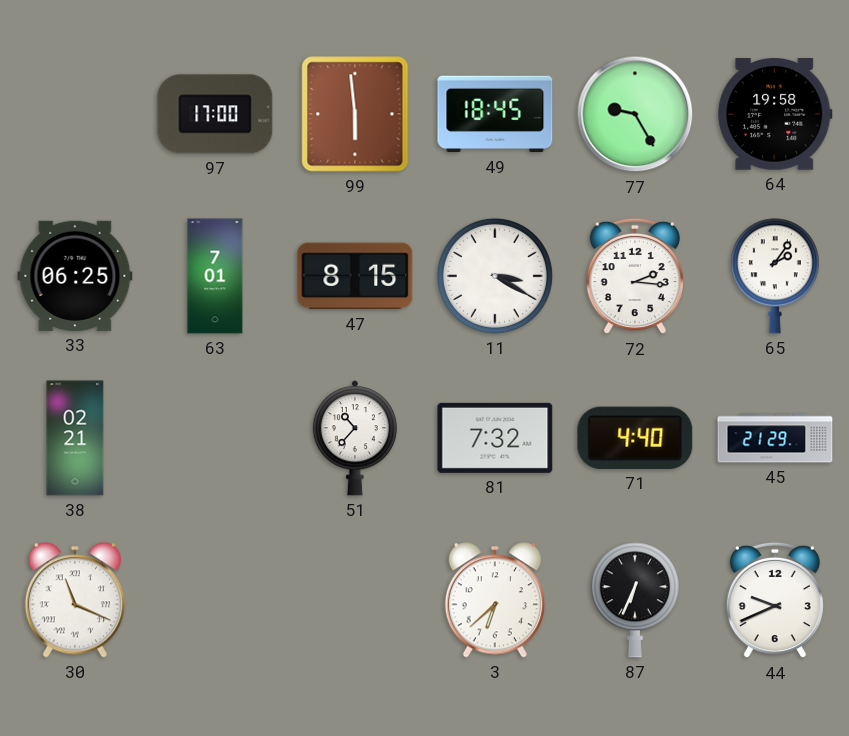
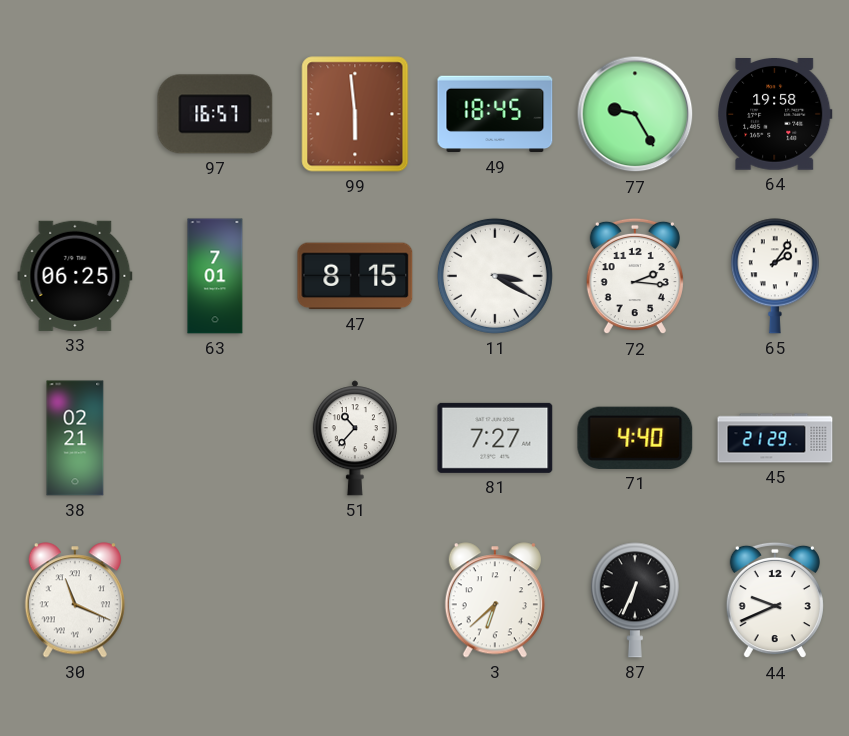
97: 17:00 -> 16:57 (215, 114)
81: 7:32 -> 7:27 (495, 438)
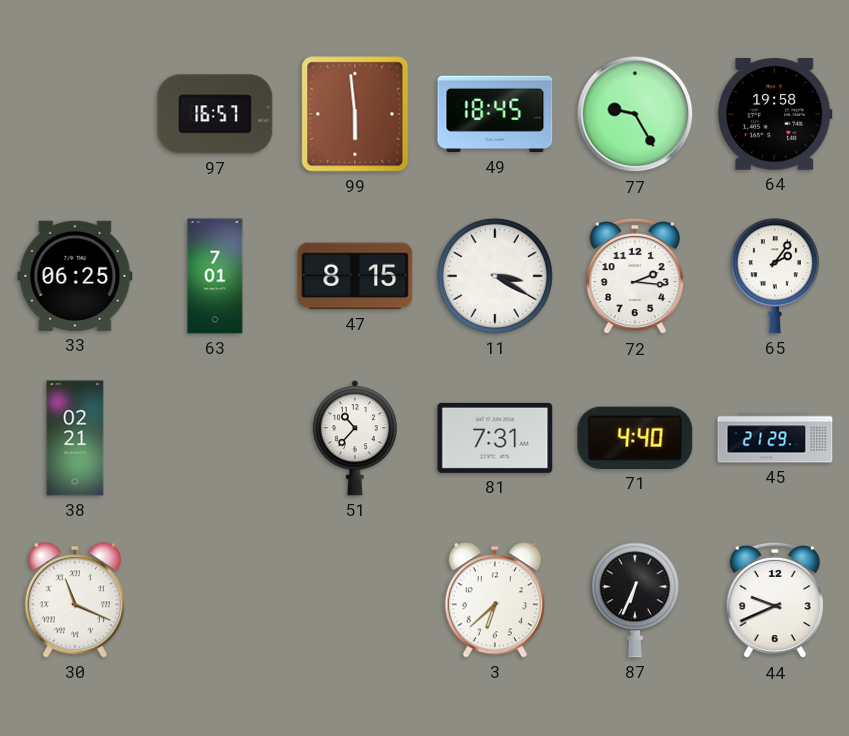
81: 7:27 -> 7:31 (495, 438)
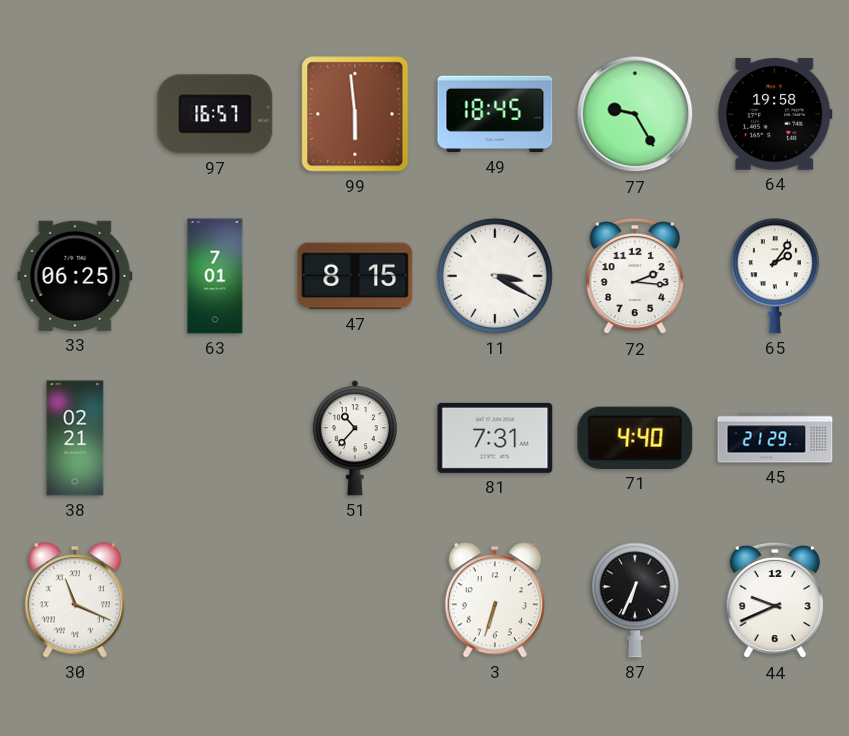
3: 6:38 -> 6:33 (495, 600)
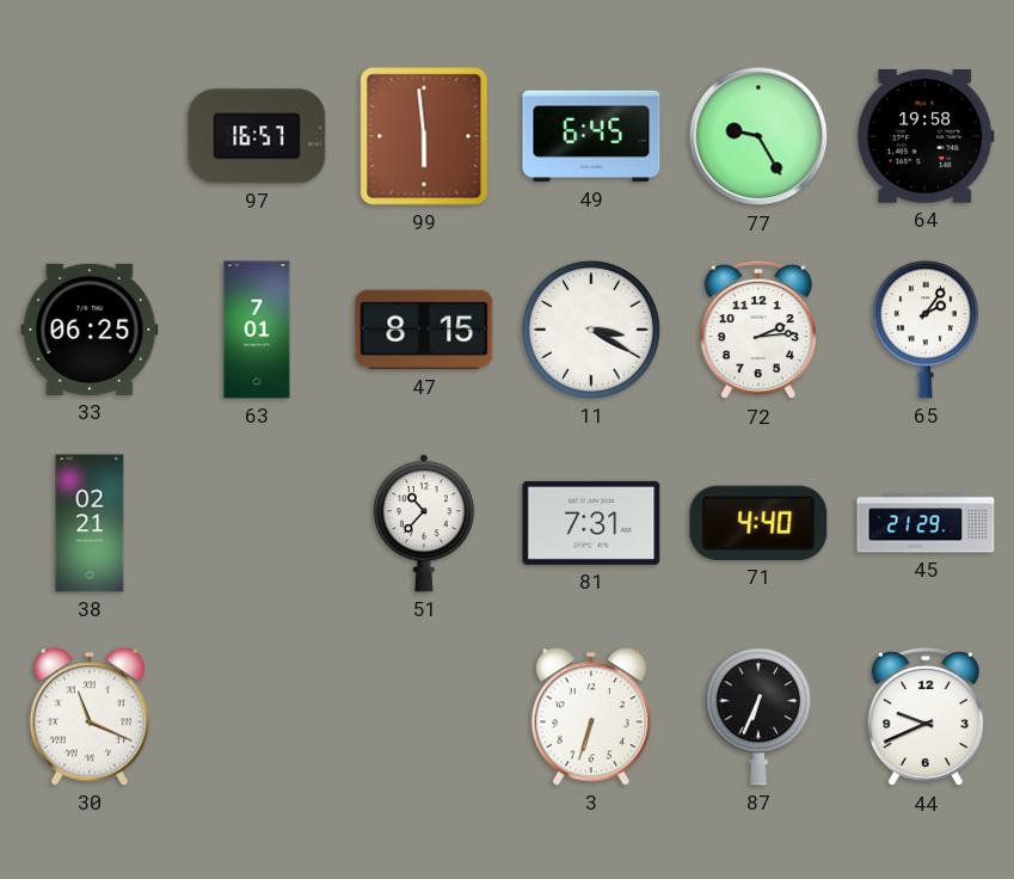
49: 18:45 -> 6:45 (591, 136)
72: 2:16 -> 2:14 (758, 330)
